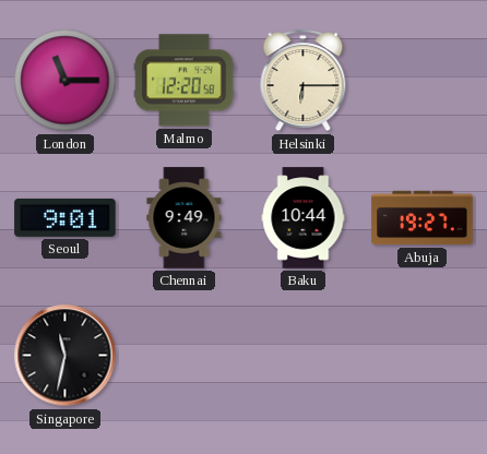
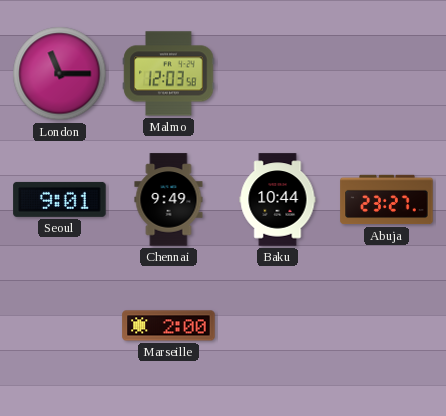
Malmo: 12:20 -> 12:03 (169, 74)
Helsinki: 6:15 -> none (304, 81)
Abuja: 19:27 -> 23:27 (387, 200)
Singapore: 11:32 -> none (66, 356)
Marseille: none -> 2:00 (169, 326)
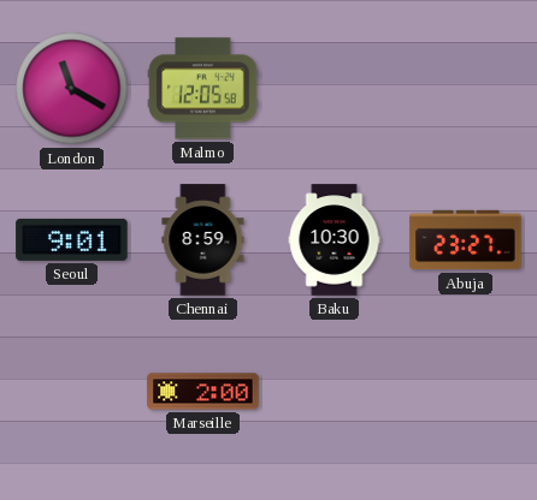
London: 11:15 -> 11:20 (72, 89)
Malmo: 12:03 -> 12:05 (203, 89)
Chennai: 9:49 -> 8:59 (203, 240)
Baku: 10:44 -> 10:30 (335, 240)
